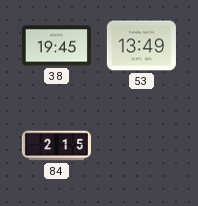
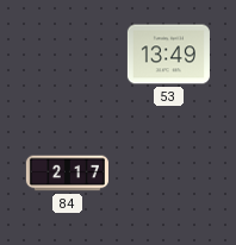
38: 19:45 -> none (56, 46)
84: 2:15 -> 2:17 (67, 174)
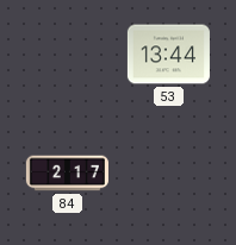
53: 13:49 -> 13:44 (168, 55)
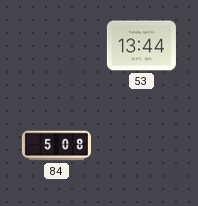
84: 2:17 -> 5:08 (56, 146)
